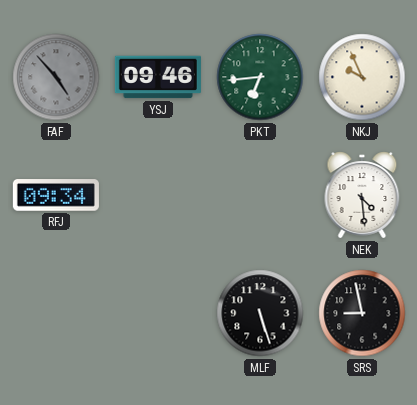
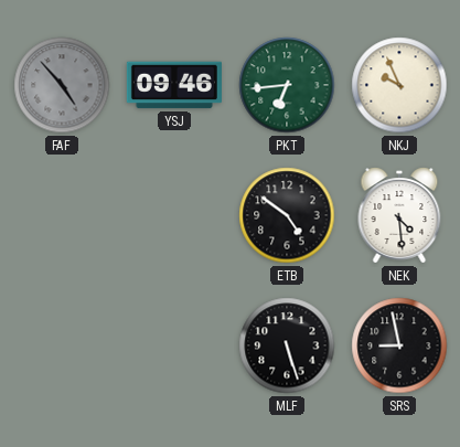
RFJ: 09:34 -> none (56, 195)
ETB: none -> 4:51 (287, 215)
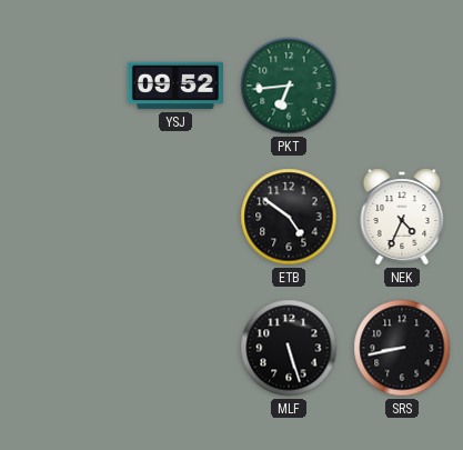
FAF: 4:53 -> none (62, 85)
YSJ: 09:46 -> 09:52 (175, 86)
NKJ: 9:56 -> none (399, 85)
NEK: 4:29 -> 4:34 (402, 217)
SRS: 8:58 -> 8:43 (402, 348)
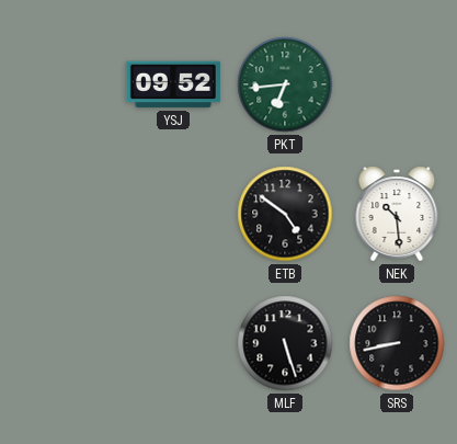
NEK: 4:34 -> 10:29 (397, 214)
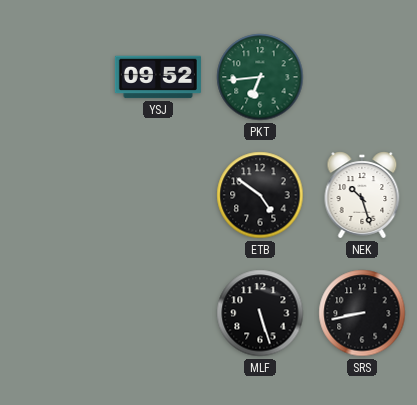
NEK: 10:29 -> 10:27 (362, 195)
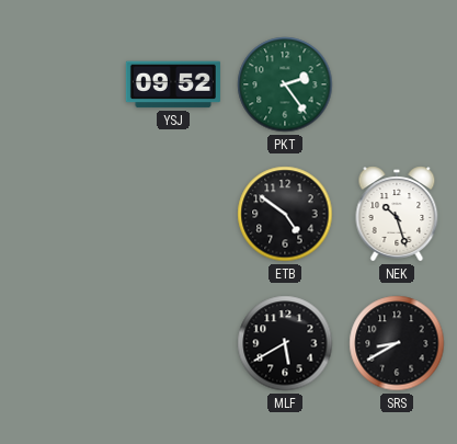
PKT: 6:44 -> 2:24 (285, 84)
MLF: 5:27 -> 5:40 (285, 343)
SRS: 8:43 -> 8:40 (397, 343)
